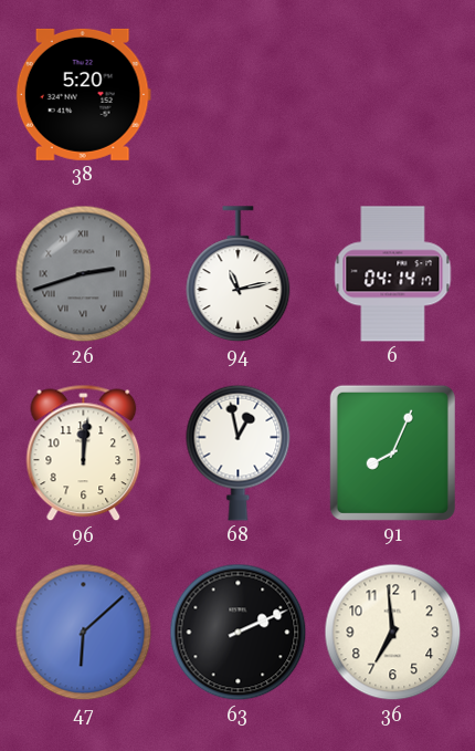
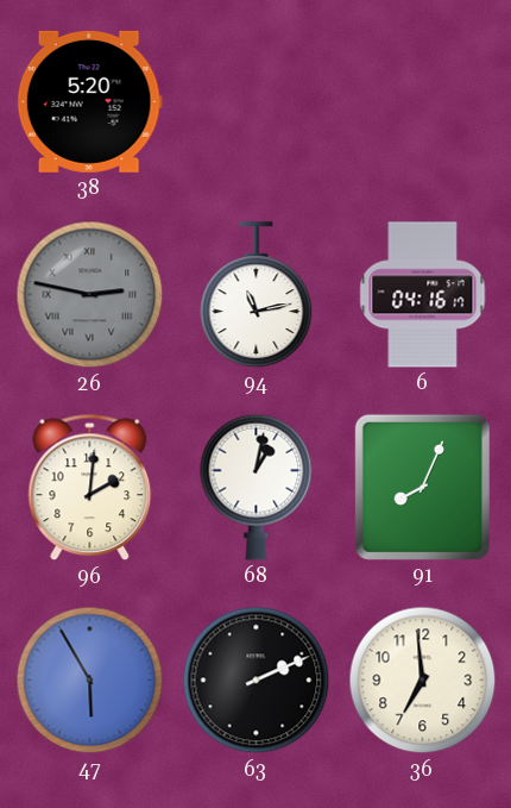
26: 2:42 -> 2:47 (90, 295)
6: 04:14 -> 04:16 (423, 295)
96: 12:01 -> 2:01 (90, 488)
68: 12:58 -> 1:02 (257, 487)
47: 6:08 -> 5:55 (90, 681)
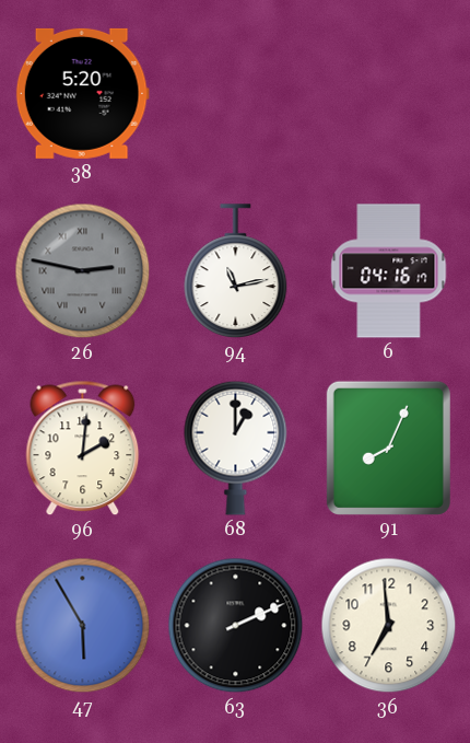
68: 1:02 -> 1:00 (236, 448)
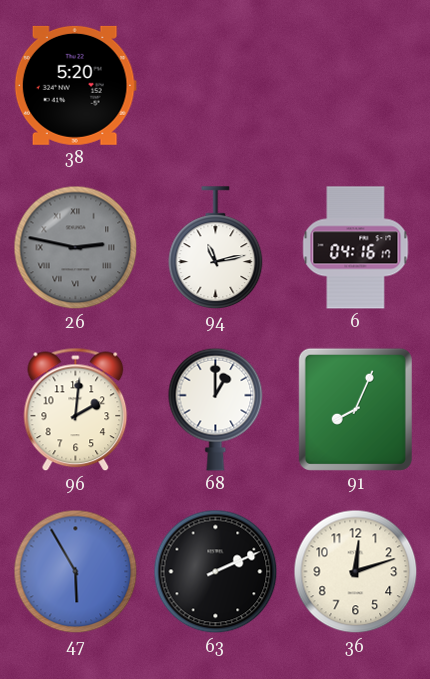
36: 6:59 -> 12:12 (356, 572)
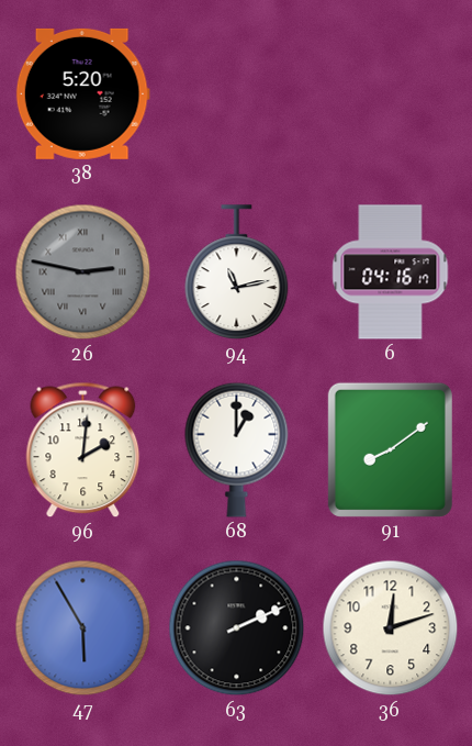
91: 8:04 -> 8:09 (390, 449)
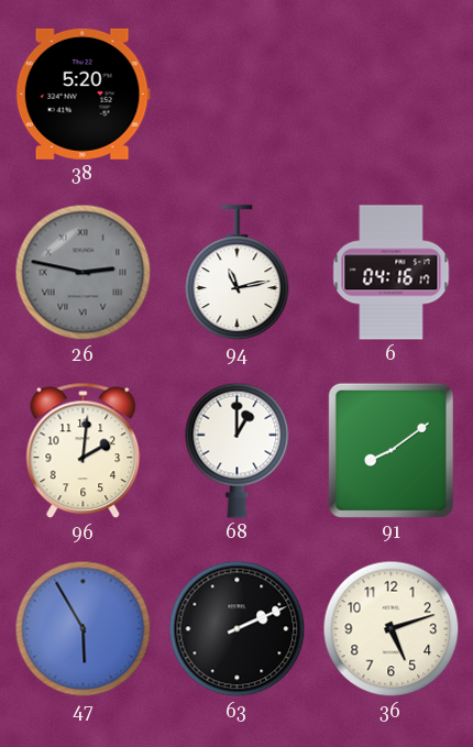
36: 12:12 -> 5:12 (392, 629)
